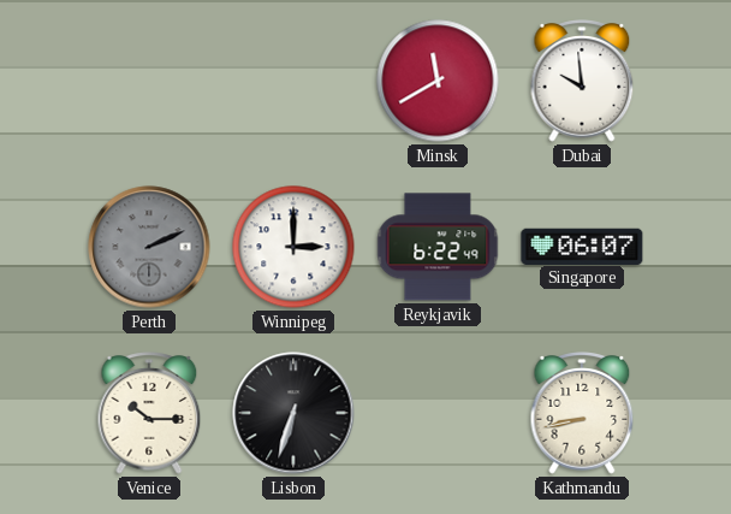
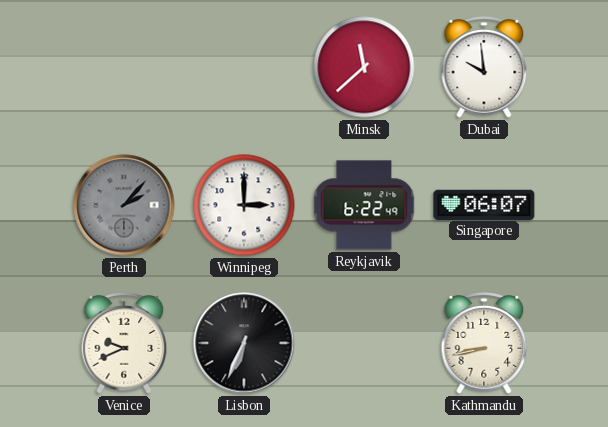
Minsk: 11:40 -> 11:38 (364, 67)
Perth: 2:11 -> 2:07 (124, 205)
Venice: 10:15 -> 9:41 (124, 343)
Lisbon: 6:33 -> 6:34 (244, 343)
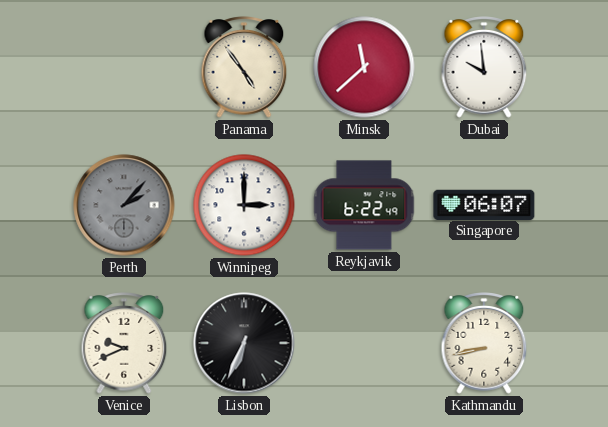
Panama: none -> 4:54 (244, 67)
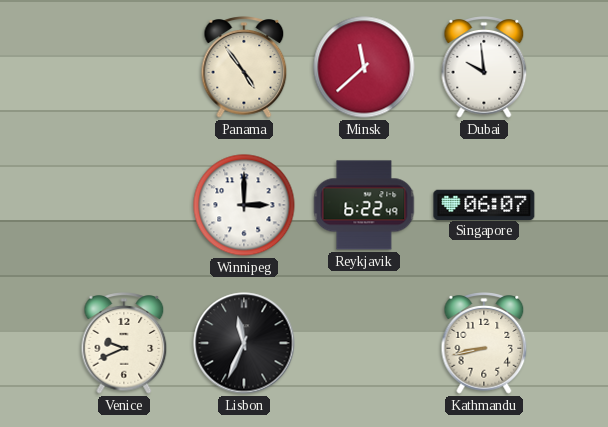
Perth: 2:07 -> none (124, 205)
Lisbon: 6:34 -> 11:34 (244, 343)
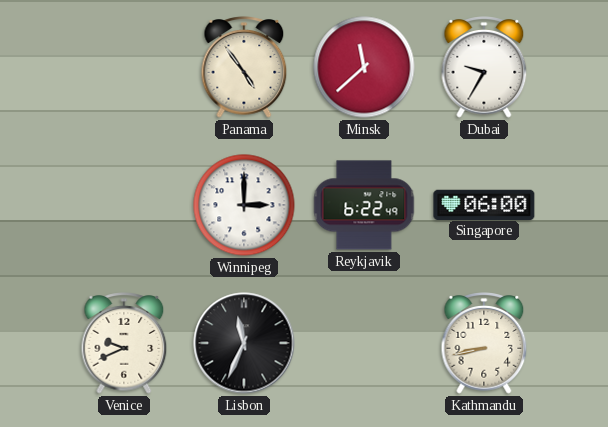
Dubai: 9:59 -> 9:35 (484, 67)
Singapore: 06:07 -> 06:00 (484, 204)
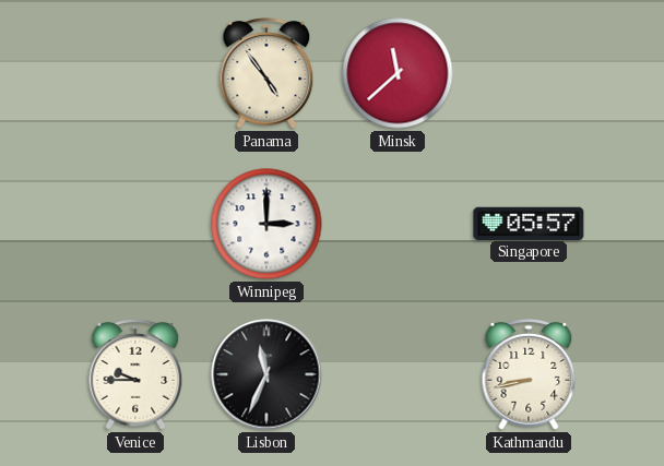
Dubai: 9:35 -> none (484, 67)
Reykjavik: 6:22 -> none (364, 205)
Singapore: 06:00 -> 05:57 (529, 223)
Venice: 9:41 -> 9:45 (135, 374)
